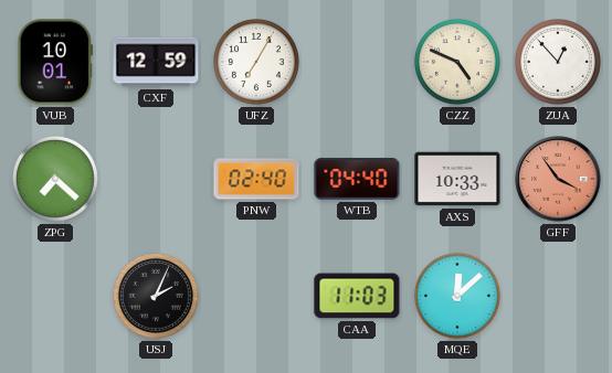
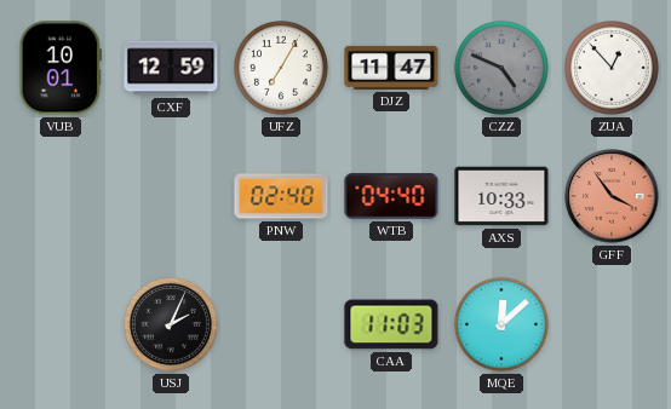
DJZ: none -> 11:47 (391, 68)
CZZ dial: cream -> grey (501, 68)
ZPG: 7:22 -> none (55, 179)
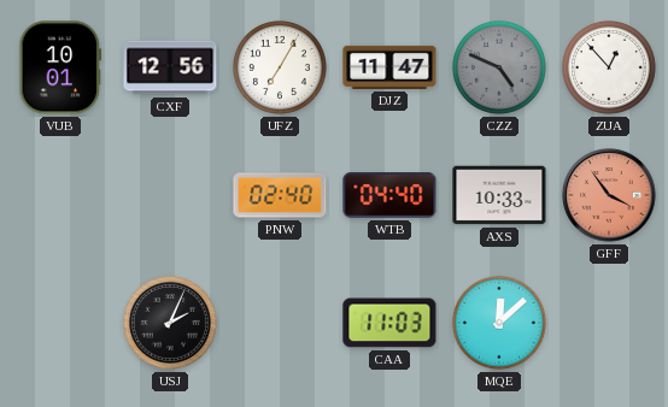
CXF: 12:59 -> 12:56 (170, 67)
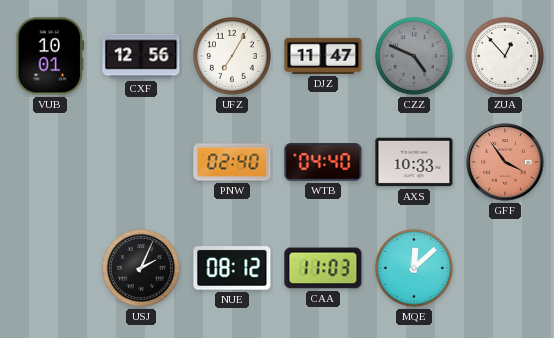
NUE: none -> 08:12 (232, 268)
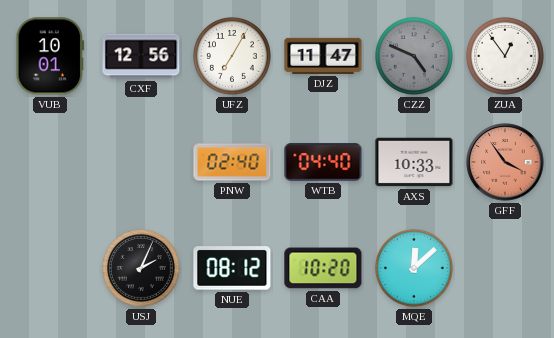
ZUA: 12:53 -> 12:54 (505, 56)
CAA: 11:03 -> 10:20 (323, 268)
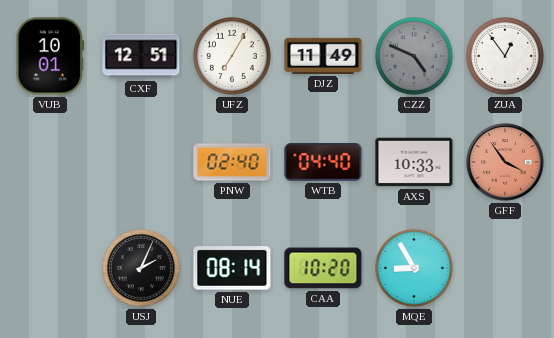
CXF: 12:56 -> 12:51 (141, 56)
DJZ: 11:47 -> 11:49 (323, 56)
NUE: 08:12 -> 08:14 (232, 268)
MQE: 12:08 -> 8:55 (414, 268)
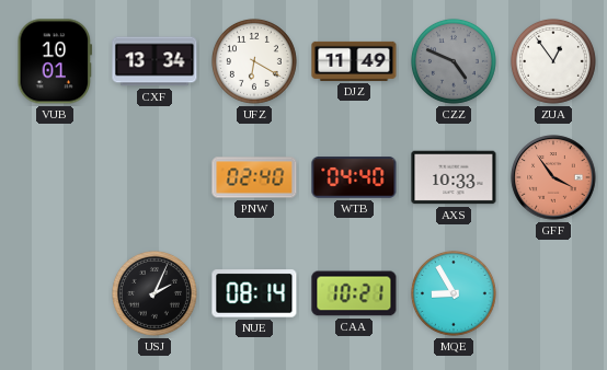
CXF: 12:51 -> 13:34 (154, 61)
UFZ: 7:05 -> 6:20 (254, 61)
CAA: 10:20 -> 10:21 (354, 293)
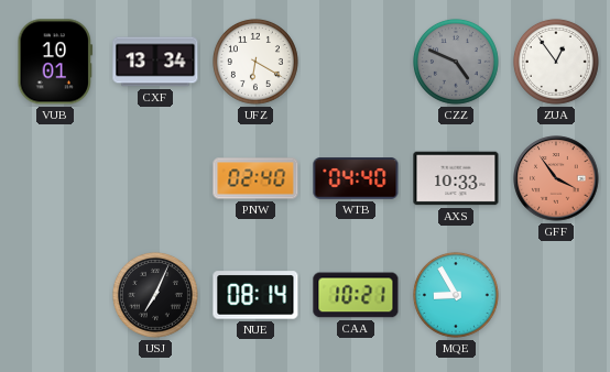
DJZ: 11:49 -> none (354, 61)
USJ: 2:04 -> 7:04 (155, 295)
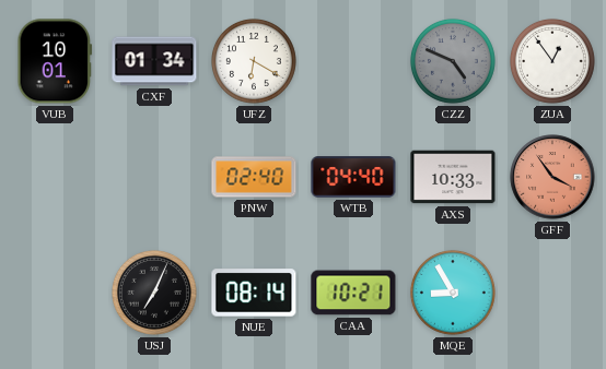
CXF: 13:34 -> 01:34 (154, 61)
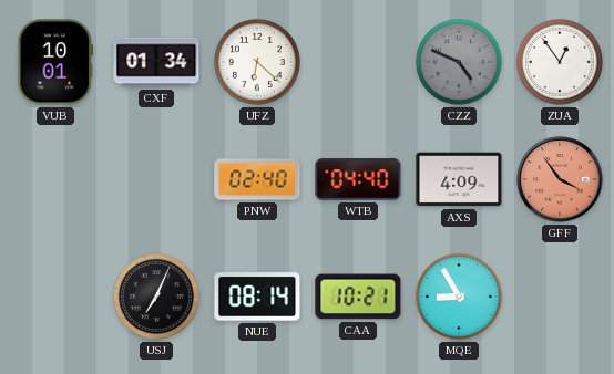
UFZ: 6:20 -> 6:22 (257, 62)
AXS: 10:33 -> 4:09 (459, 179)
